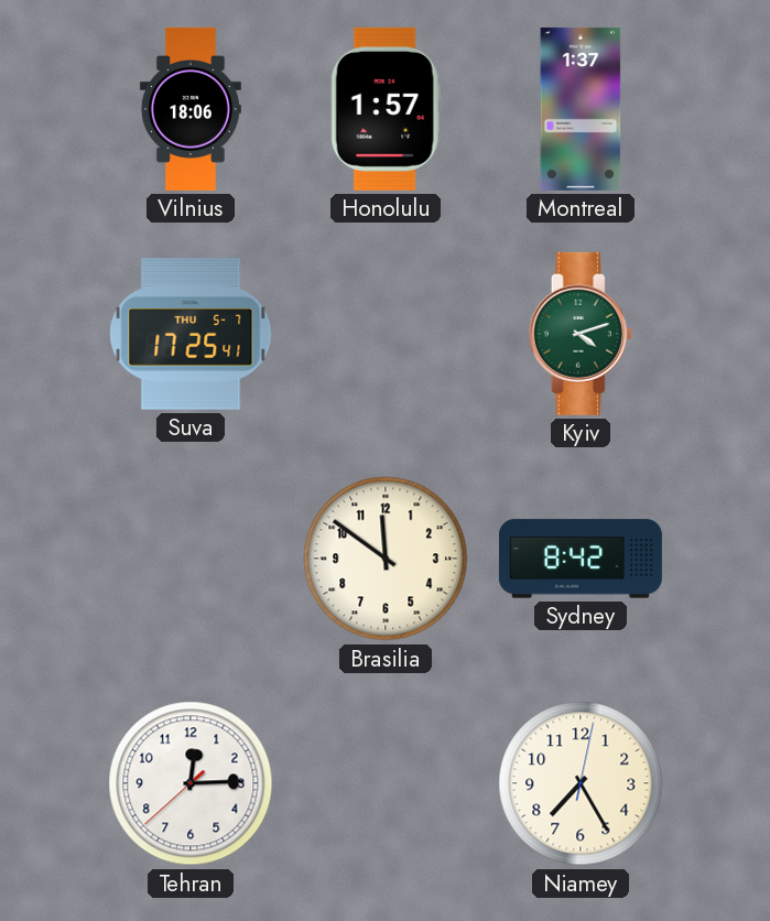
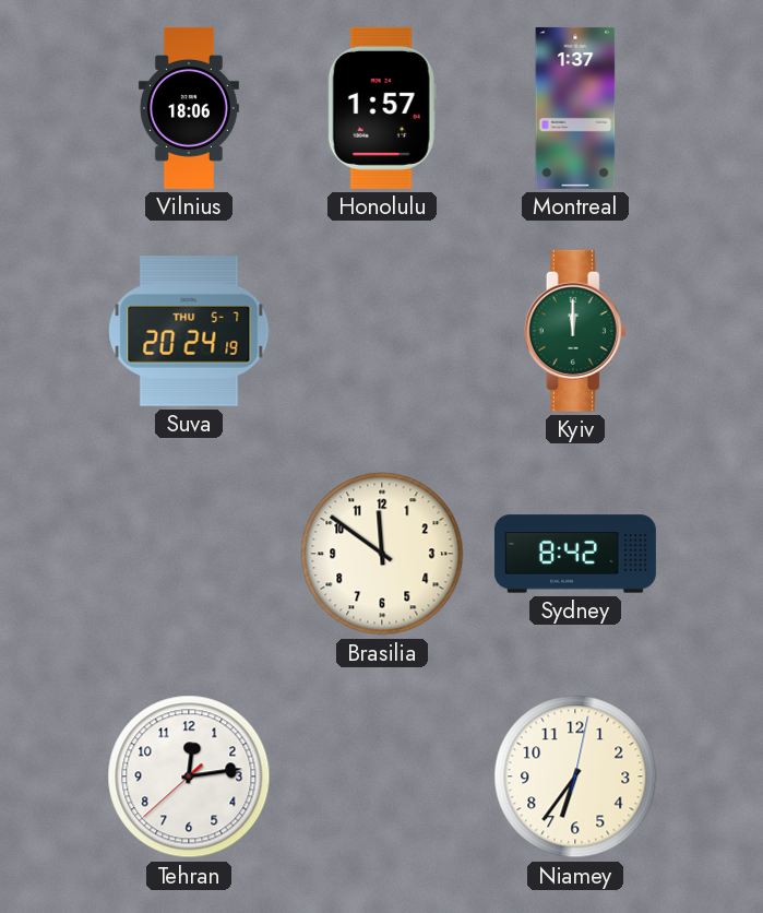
Suva: 17:25 -> 20:24 (189, 331)
Kyiv: 4:12 -> 12:00 (575, 331)
Tehran: 12:14 -> 12:13 (189, 776)
Niamey: 7:25 -> 6:36 (575, 776)
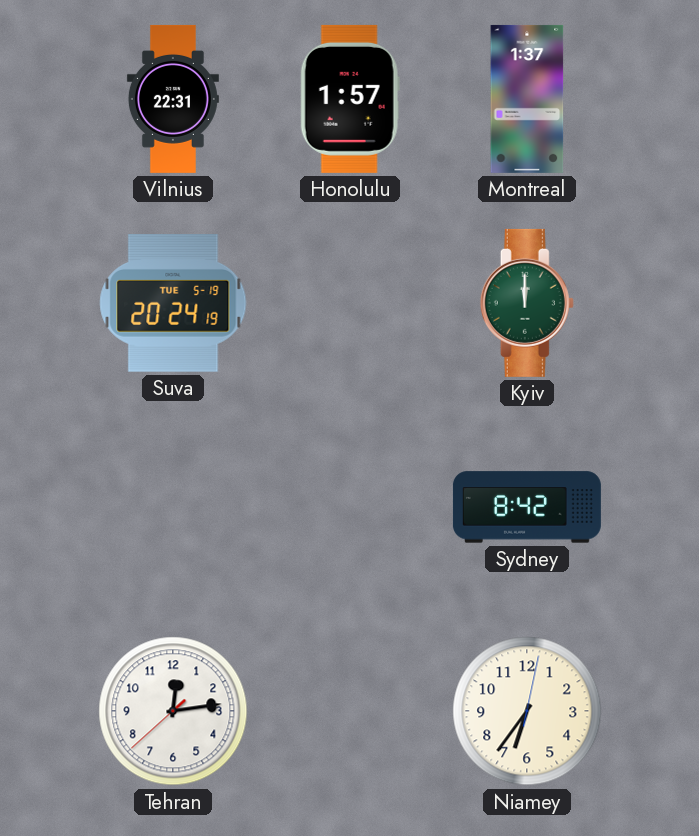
Vilnius: 18:06 -> 22:31 (173, 99)
Suva date: THU 5-7 -> TUE 5-19 (173, 303)
Brasilia: 11:51 -> none (382, 554)
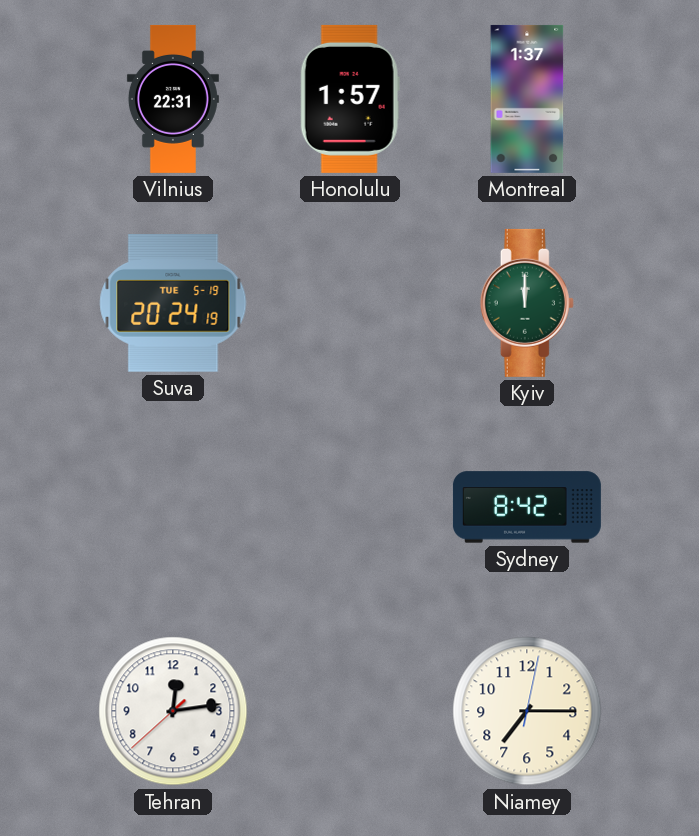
Niamey: 6:36 -> 7:15 (527, 711)
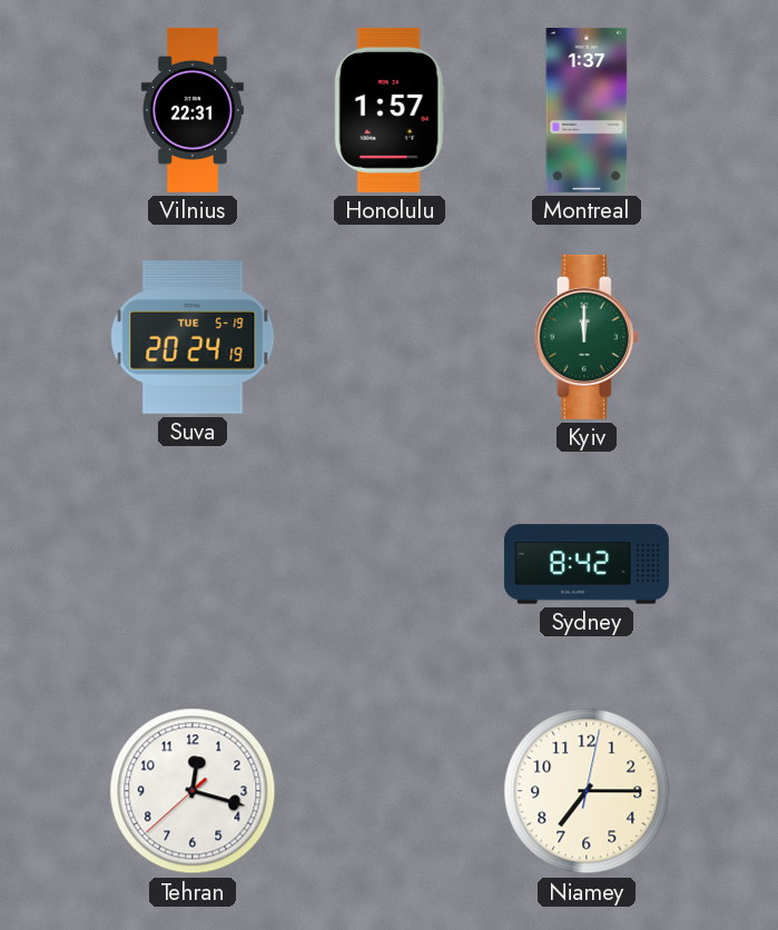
Tehran: 12:13 -> 12:17 (193, 791)
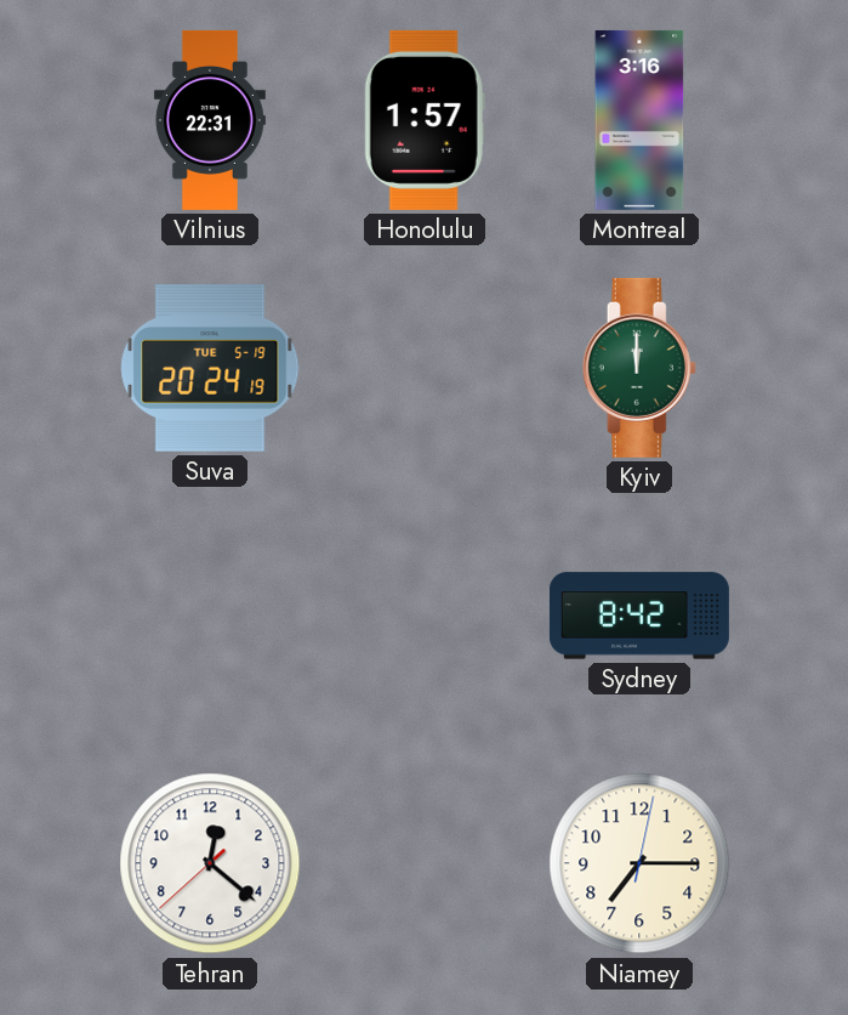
Montreal: 1:37 -> 3:16 (639, 120)
Tehran: 12:17 -> 12:21 (210, 863)
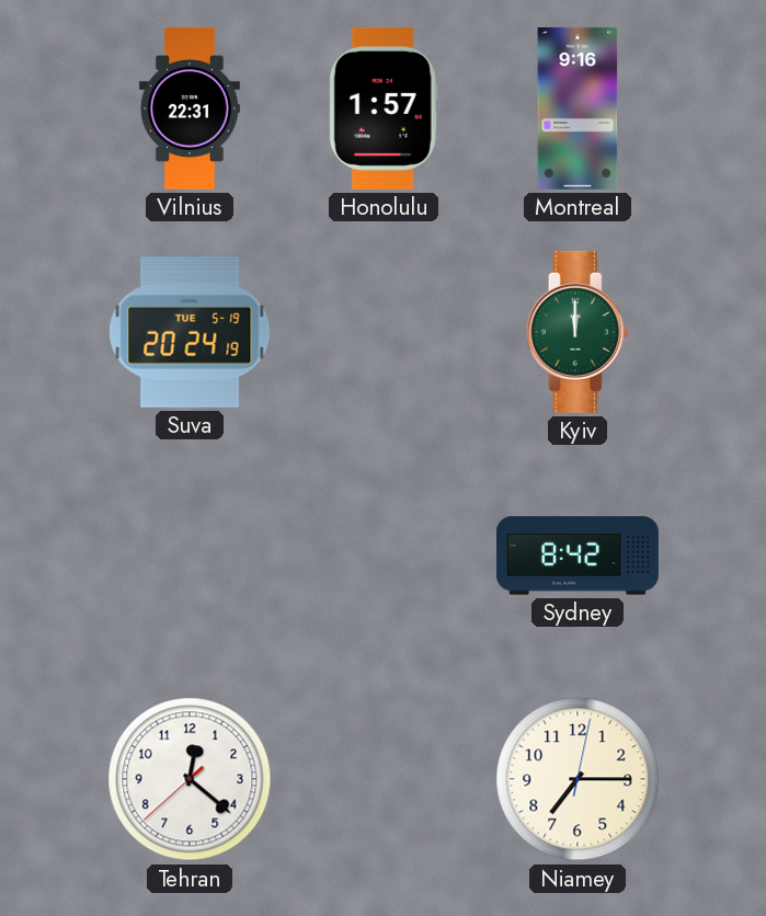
Montreal: 3:16 -> 9:16 (578, 108)
